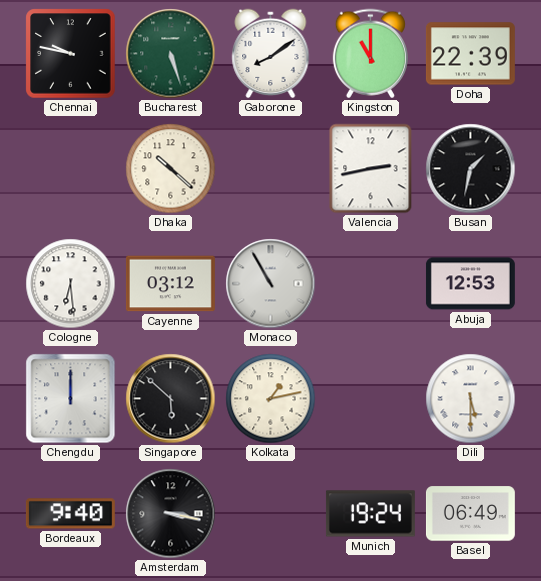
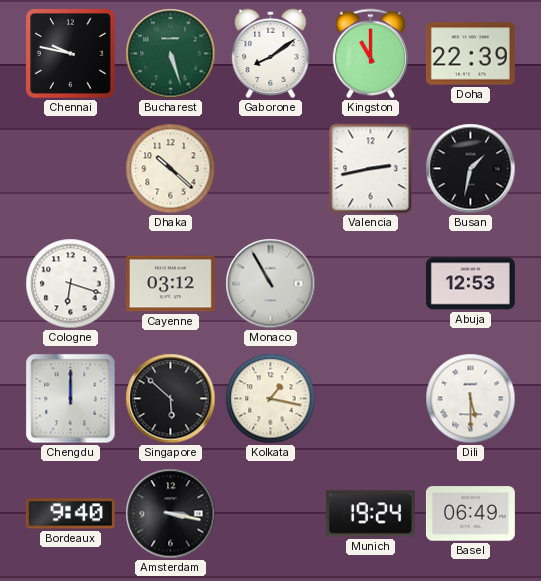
Cologne: 6:29 -> 6:18 (71, 284)
Kolkata: 1:13 -> 1:17 (271, 399)
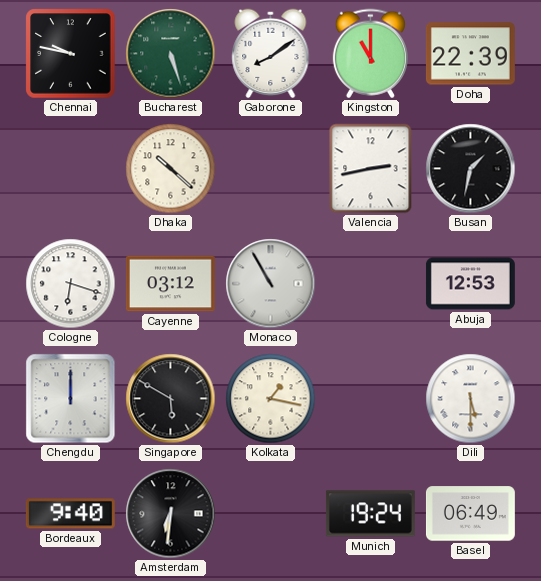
Singapore: 5:52 -> 5:50 (171, 399)
Amsterdam: 3:17 -> 6:31 (171, 514)
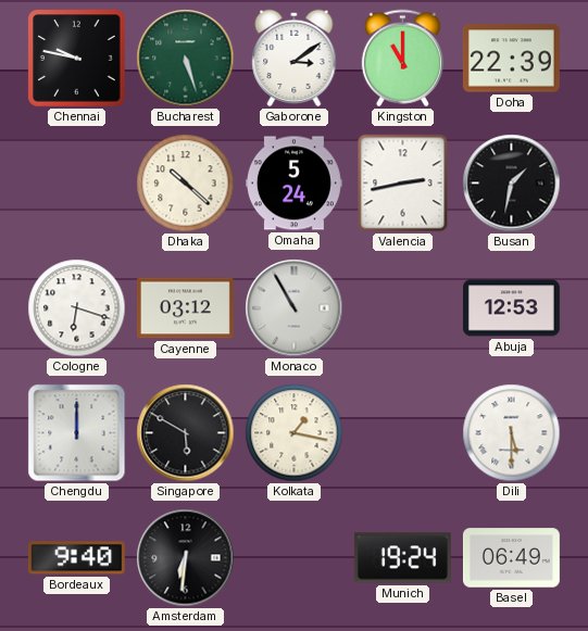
Gaborone: 8:09 -> 3:09 (295, 59)
Omaha: none -> 5:24 (293, 184)
